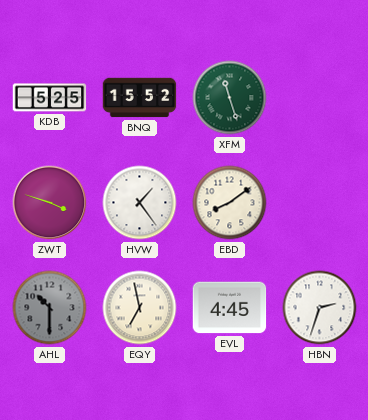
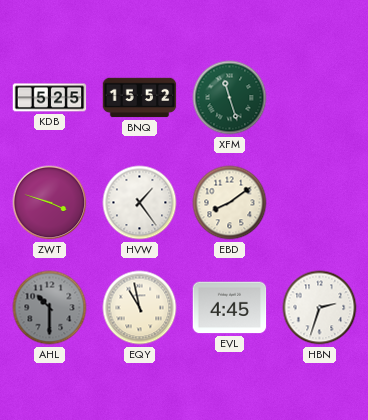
EQY: 6:58 -> 10:58 (140, 308)
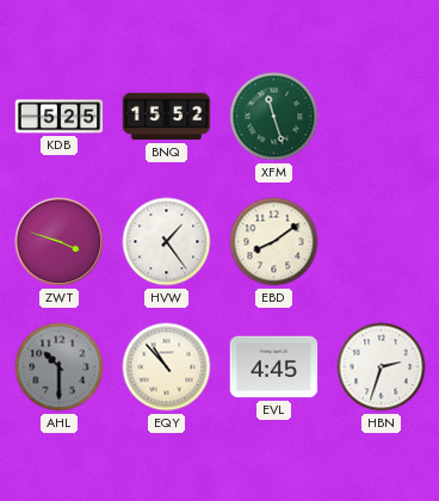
EQY: 10:58 -> 10:53 (167, 367)
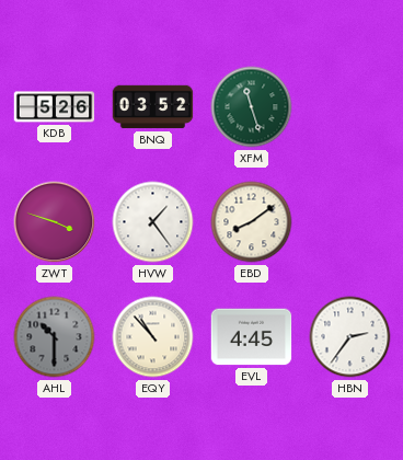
KDB: 5:25 -> 5:26 (55, 107)
BNQ: 15:52 -> 03:52 (153, 107)
HBN: 2:33 -> 2:36 (350, 337)
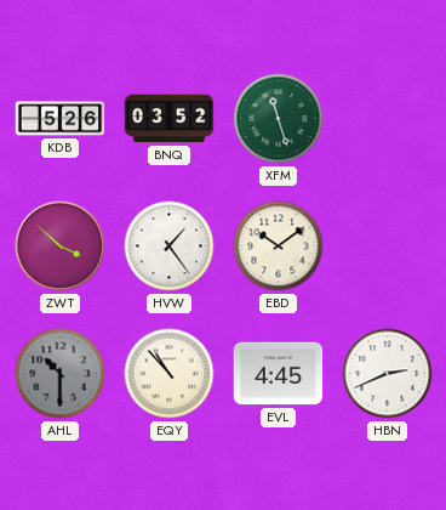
ZWT: 3:48 -> 3:52 (61, 246)
EBD: 8:09 -> 10:09 (279, 246)
HBN: 2:36 -> 2:41 (388, 374)
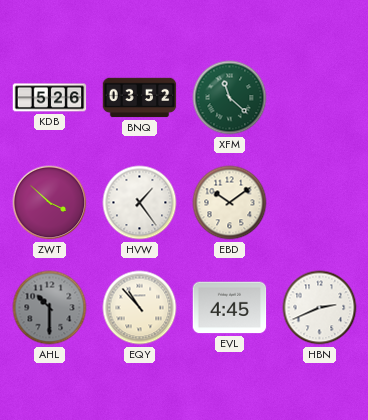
XFM: 11:27 -> 11:22 (230, 98)
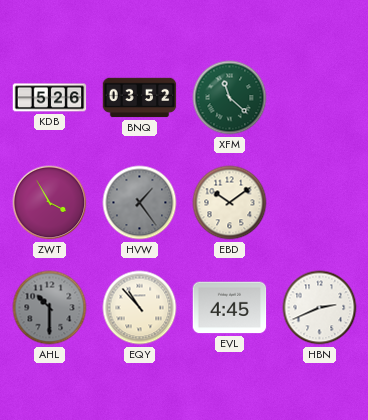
ZWT: 3:52 -> 3:55 (50, 203)
HVW dial: white -> grey (140, 203)
